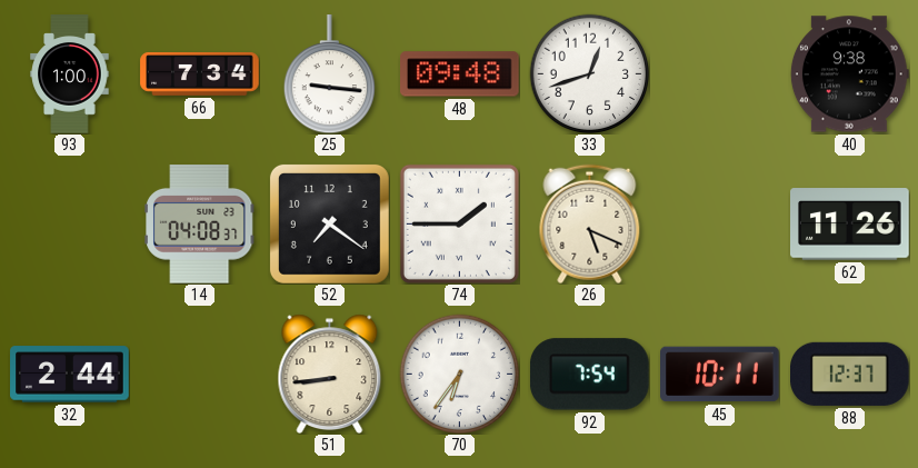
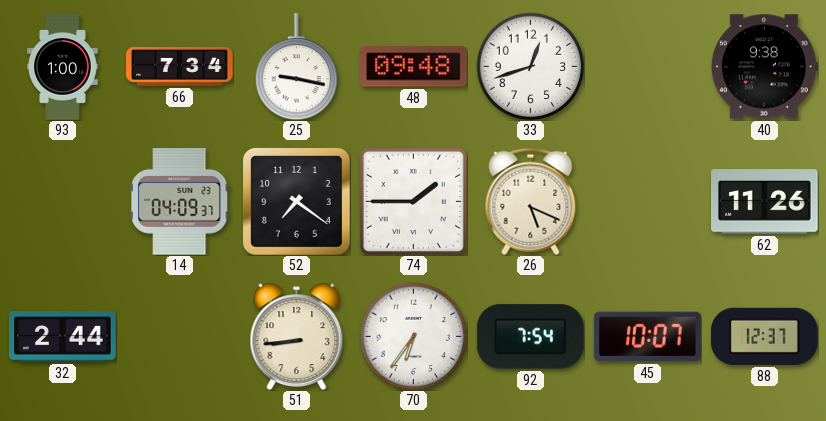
25: 9:16 -> 9:17 (297, 67)
14: 04:08 -> 04:09 (179, 202)
45: 10:11 -> 10:07 (648, 337)
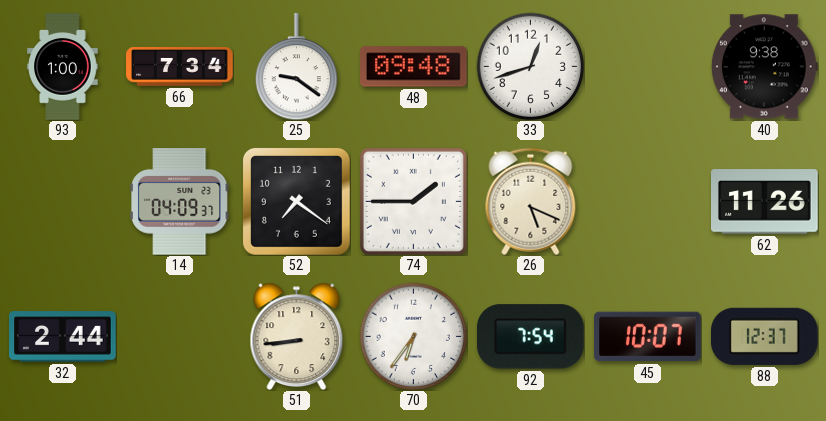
25: 9:17 -> 9:21 (297, 67)
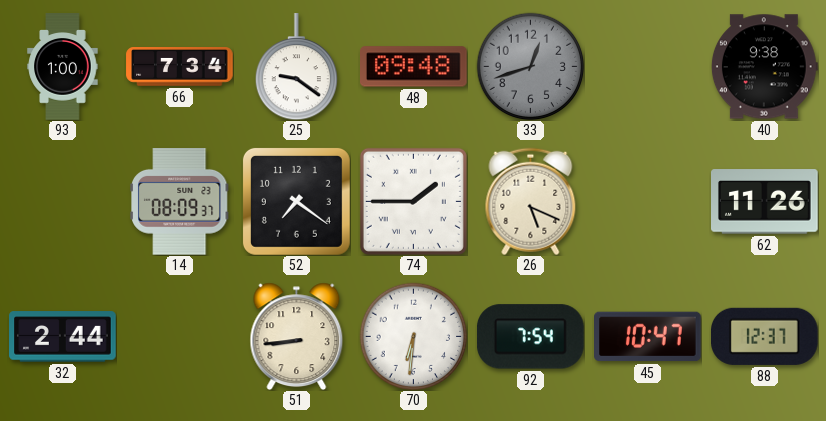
33 dial: white -> grey (530, 66)
14: 04:09 -> 08:09 (179, 202)
70: 6:36 -> 6:31 (413, 336)
45: 10:07 -> 10:47 (648, 337)
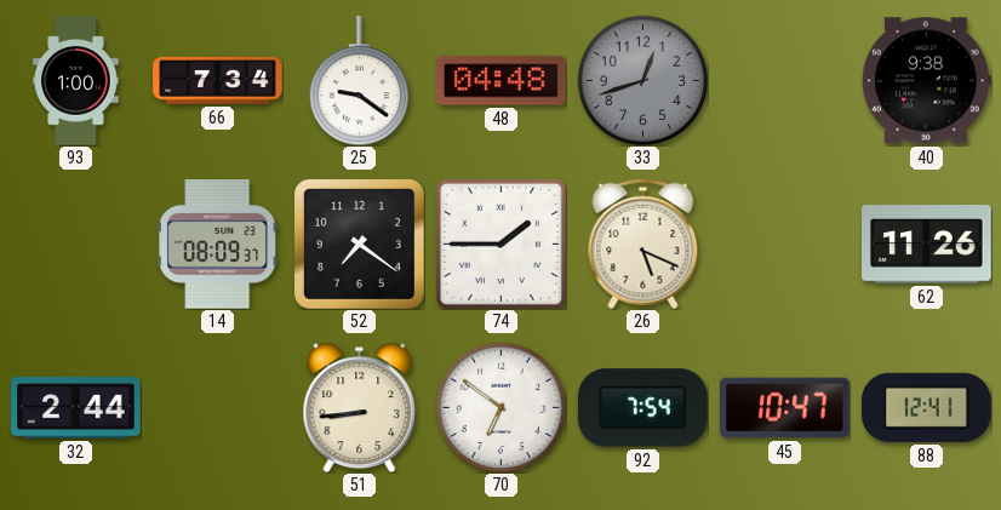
48: 09:48 -> 04:48 (502, 81)
70: 6:31 -> 6:51 (501, 407)
88: 12:37 -> 12:41 (927, 407)
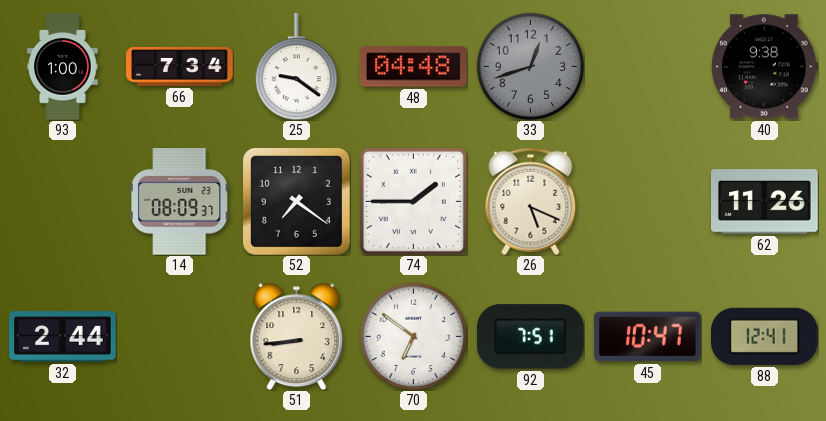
92: 7:54 -> 7:51 (530, 337)
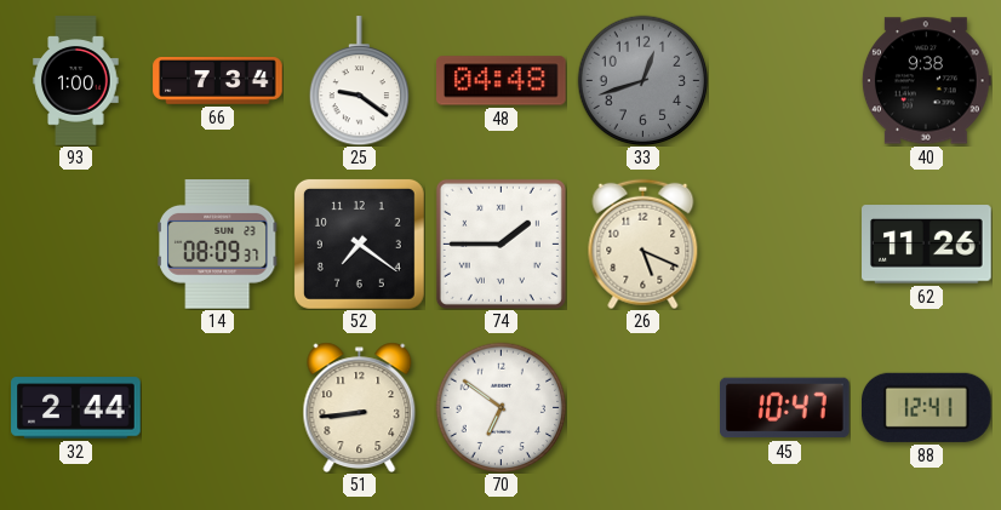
92: 7:51 -> none (530, 337)
